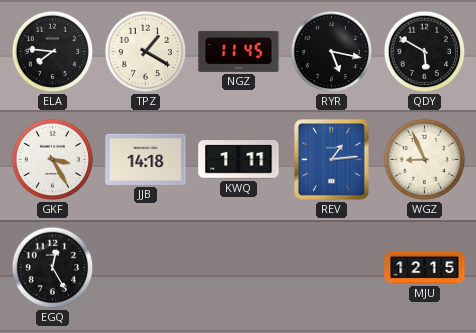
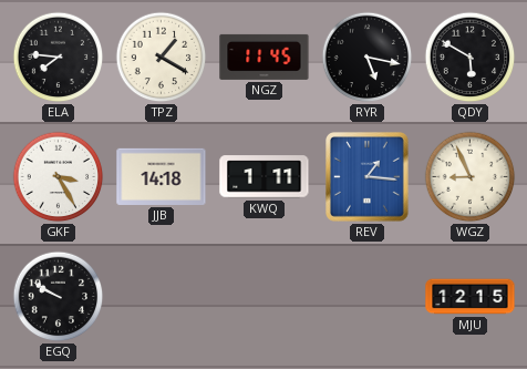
REV: 1:14 -> 1:16 (368, 177)
EGQ: 12:25 -> 9:50 (59, 297)
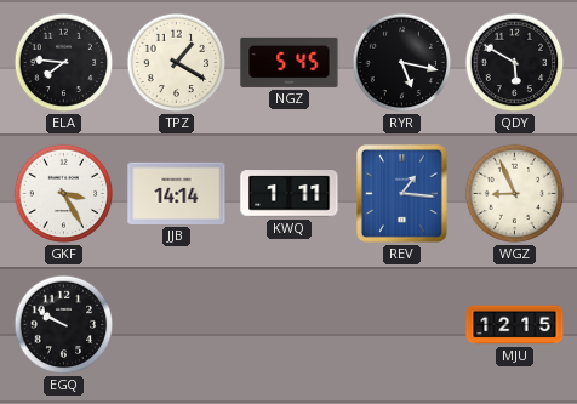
NGZ: 11:45 -> 5:45 (290, 62)
JJB: 14:18 -> 14:14 (177, 193)
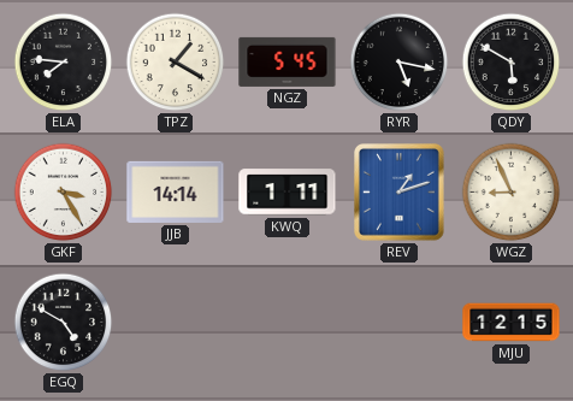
REV: 1:16 -> 1:12 (400, 193)
EGQ: 9:50 -> 4:50 (64, 323)
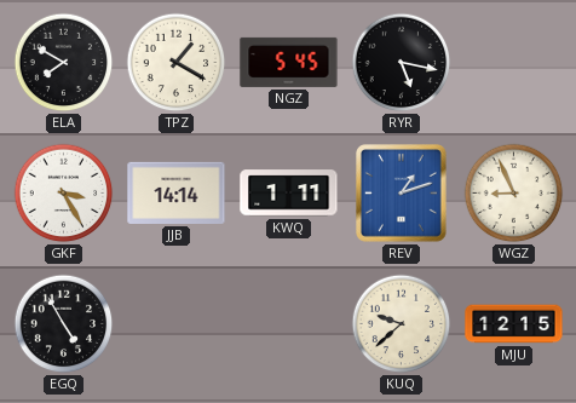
ELA: 7:46 -> 7:50 (64, 63)
QDY: 5:50 -> none (512, 63)
EGQ: 4:50 -> 4:55 (64, 324)
KUQ: none -> 9:38 (402, 324)
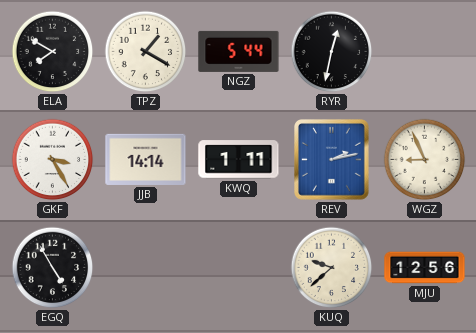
NGZ: 5:45 -> 5:44 (239, 51)
RYR: 5:17 -> 12:32 (332, 52)
REV: 1:12 -> 2:13 (332, 160)
MJU: 12:15 -> 12:56 (425, 268)
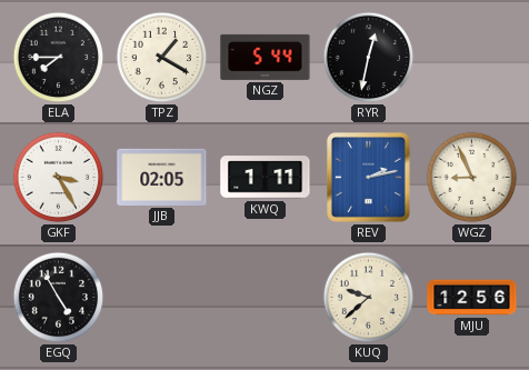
ELA: 7:50 -> 7:45 (59, 58)
JJB: 14:14 -> 02:05 (162, 177)
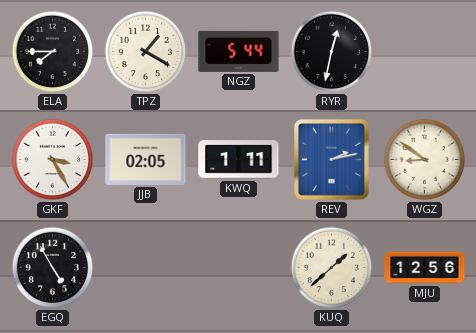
WGZ: 8:56 -> 8:51 (425, 160)
KUQ: 9:38 -> 1:38 (332, 268)
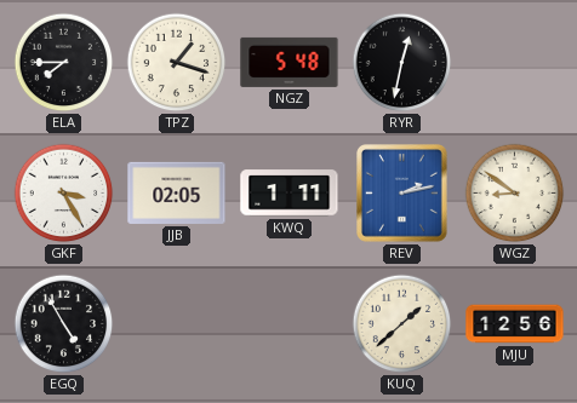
TPZ: 1:20 -> 1:18 (177, 63)
NGZ: 5:44 -> 5:48 (290, 62)
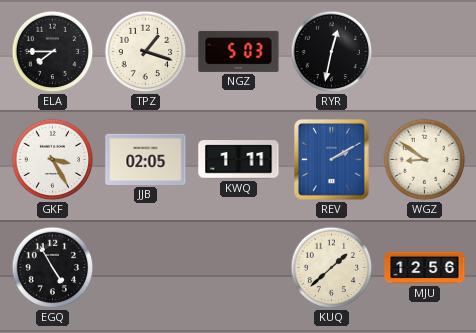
NGZ: 5:48 -> 5:03 (239, 51)
REV: 2:13 -> 2:10 (332, 160)
